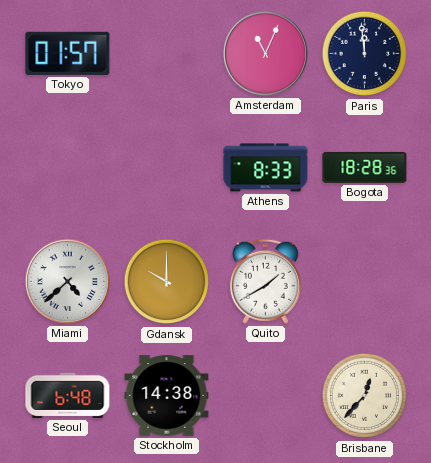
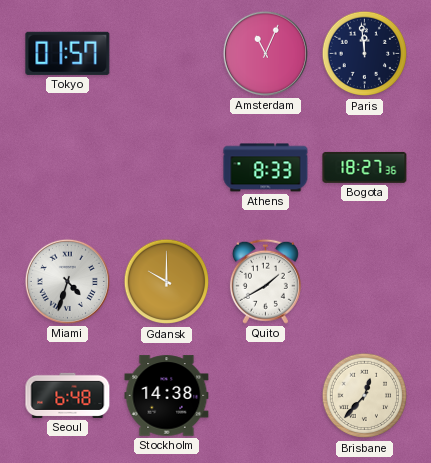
Bogota: 18:28 -> 18:27 (365, 167)
Miami: 4:38 -> 4:33 (67, 281)
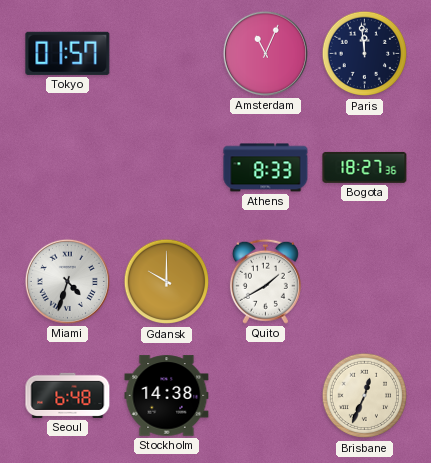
Brisbane: 12:37 -> 12:34 (365, 396)
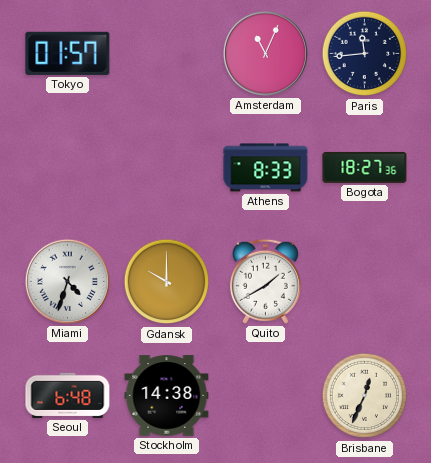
Paris: 11:59 -> 11:44 (365, 54)
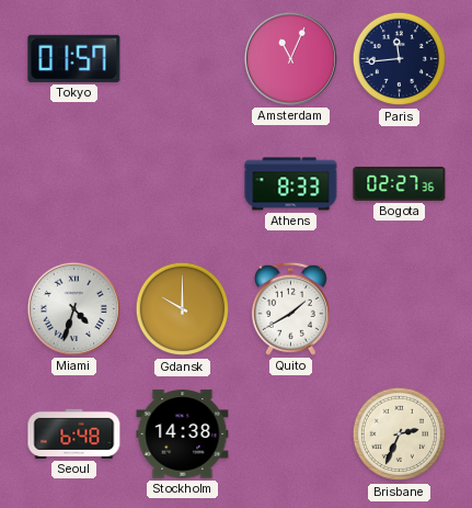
Bogota: 18:27 -> 02:27 (400, 183)
Brisbane: 12:34 -> 2:34 (400, 434)
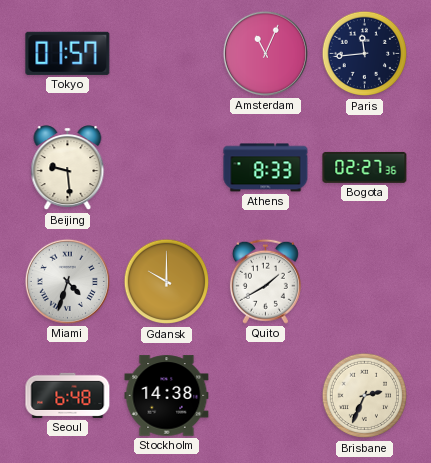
Beijing: none -> 9:29 (68, 168)
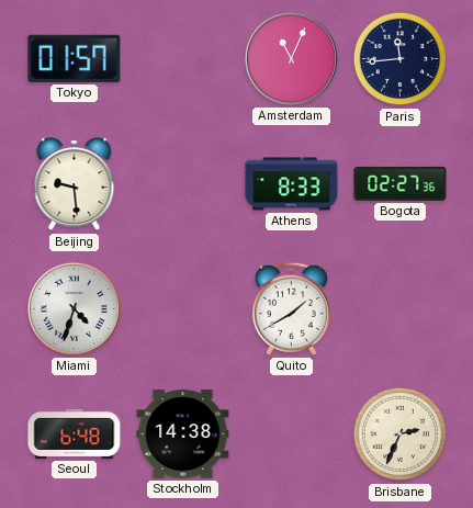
Gdansk: 10:00 -> none (167, 282)
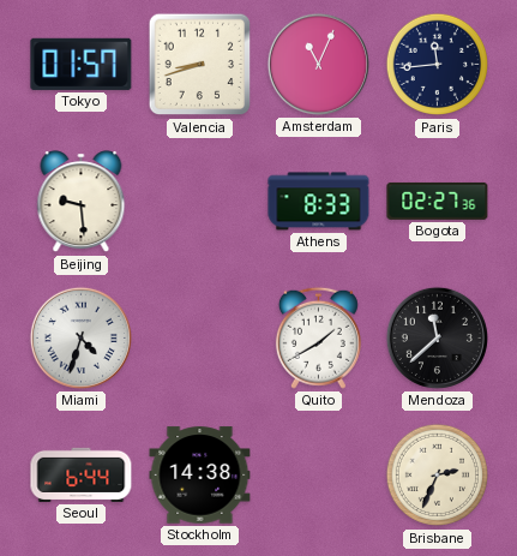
Valencia: none -> 8:42 (200, 65)
Mendoza: none -> 11:38 (437, 337)
Seoul: 6:48 -> 6:44 (82, 474)
